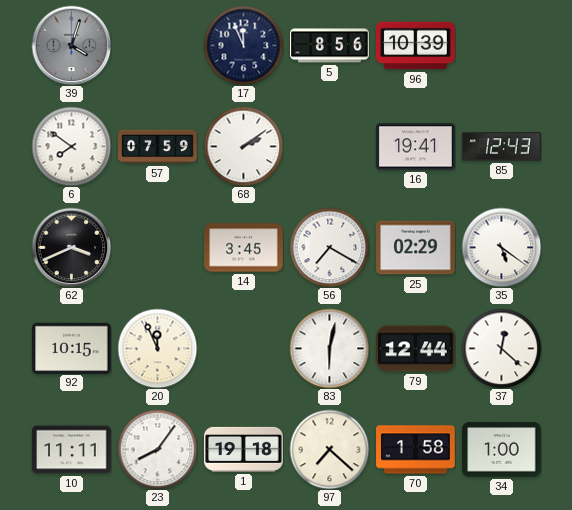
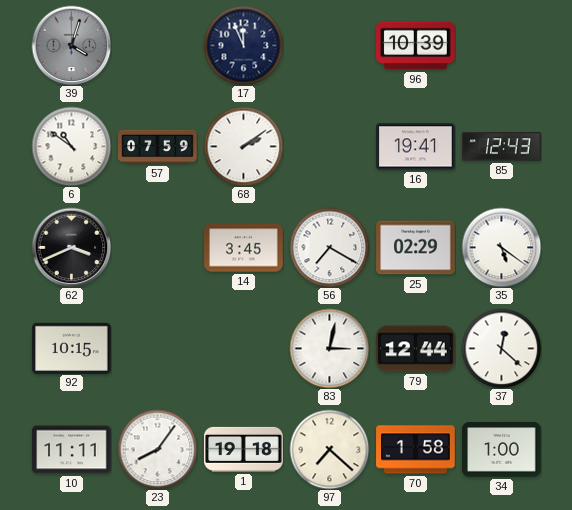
5: 8:56 -> none (330, 46)
6: 7:51 -> 10:51 (71, 146)
20: 11:56 -> none (157, 348)
83: 6:02 -> 3:02 (329, 348)
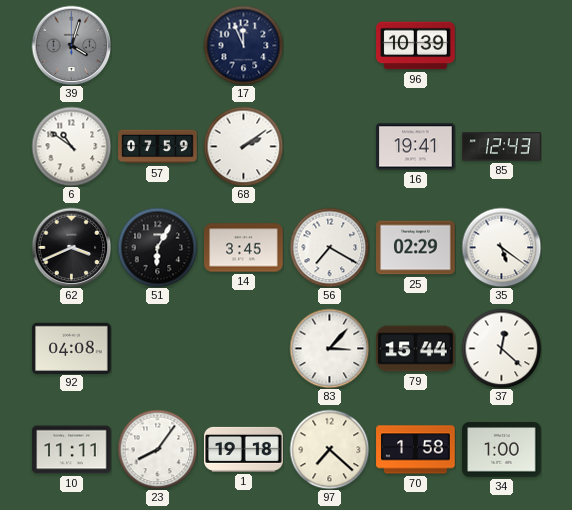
51: none -> 6:05 (157, 247)
92: 10:15 -> 04:08 (72, 348)
83: 3:02 -> 3:07 (329, 348)
79: 12:44 -> 15:44 (416, 349)
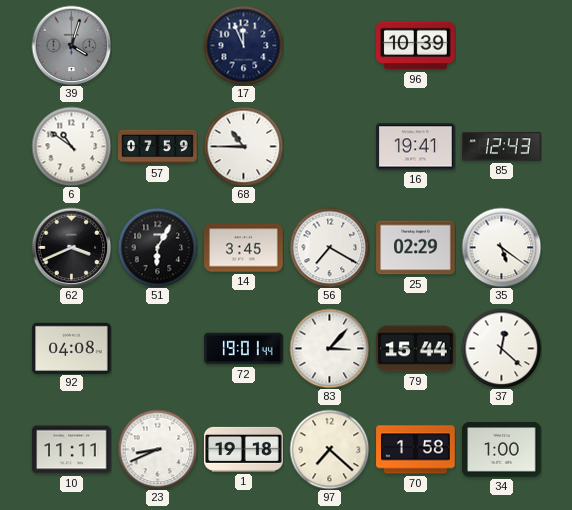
68: 2:09 -> 10:45 (243, 146)
72: none -> 19:01 (244, 349)
23: 8:06 -> 8:41 (157, 449)
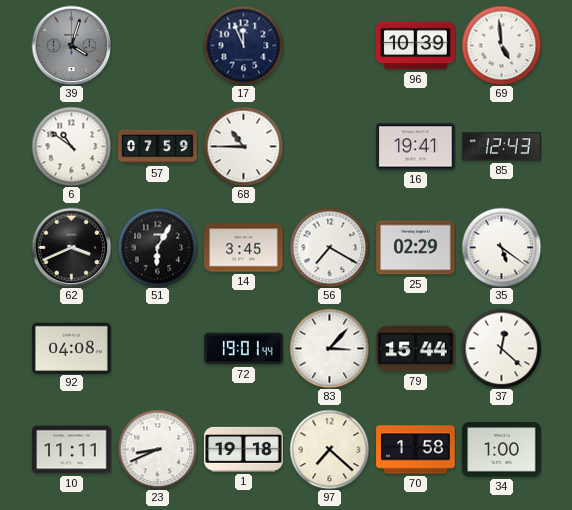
69: none -> 4:59 (501, 45)
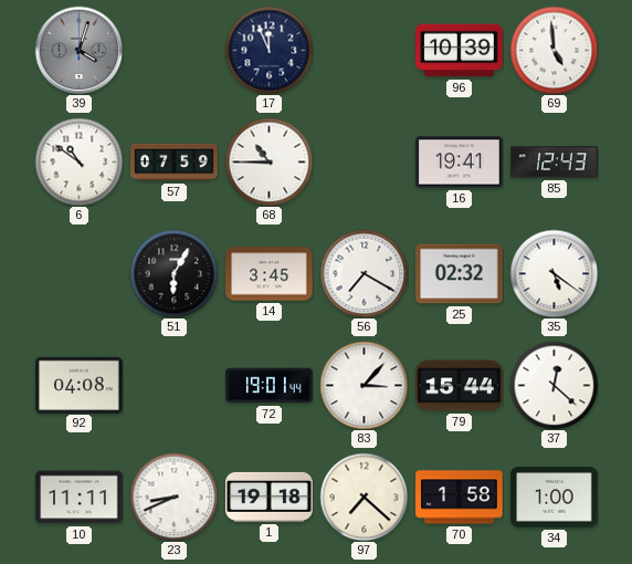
62: 3:41 -> none (71, 247)
25: 02:29 -> 02:32 (460, 274)
